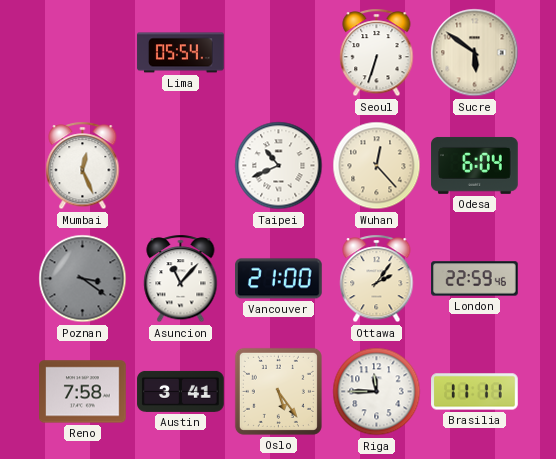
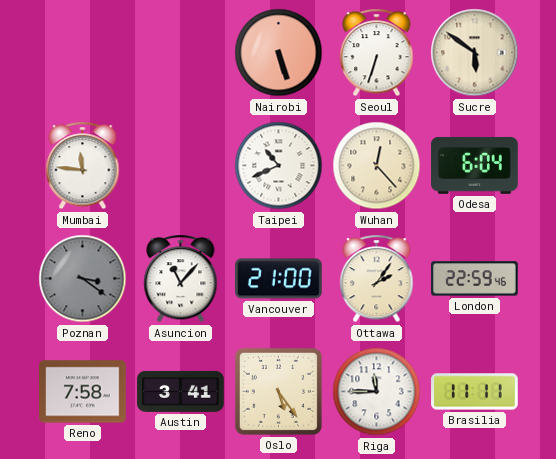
Lima: 05:54 -> none (181, 53)
Nairobi: none -> 5:27 (279, 53)
Mumbai: 12:26 -> 11:46 (83, 166)
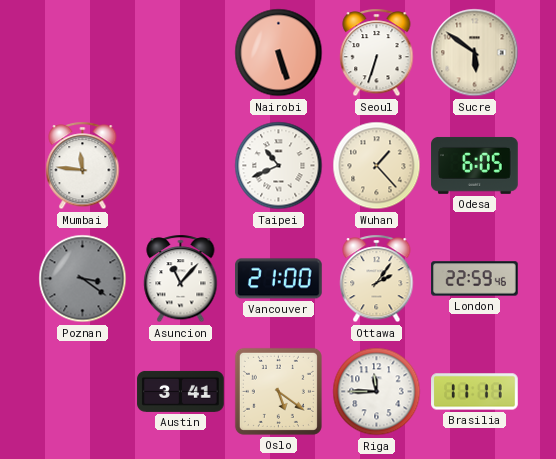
Wuhan: 12:23 -> 1:23 (377, 166)
Odesa: 6:04 -> 6:05 (475, 165)
Reno: 7:58 -> none (83, 392)
Oslo: 5:24 -> 5:21 (278, 391)
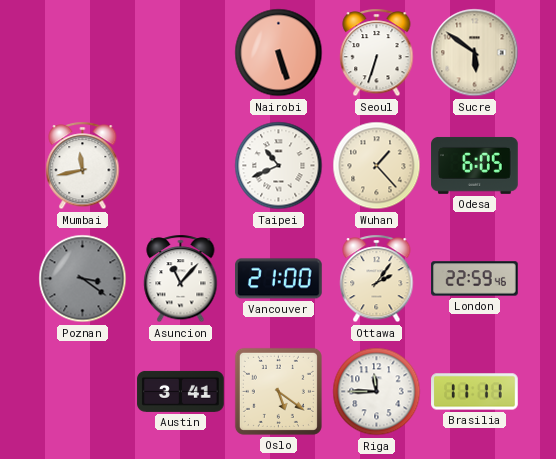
Mumbai: 11:46 -> 11:43 (83, 166)
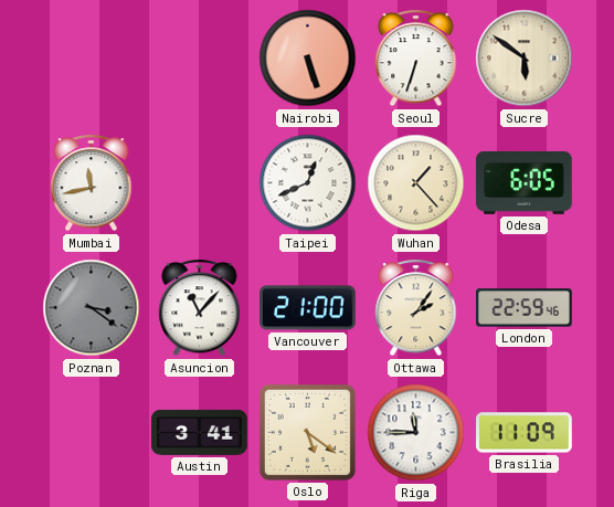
Taipei: 10:41 -> 12:41 (308, 183)
Brasilia: 11:11 -> 11:09 (525, 433)
